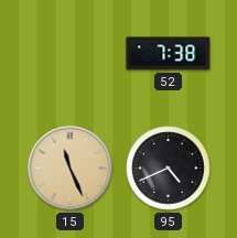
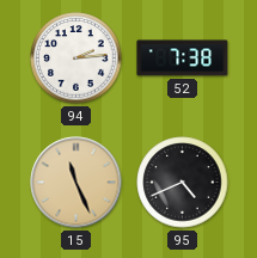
94: none -> 2:14 (77, 59)
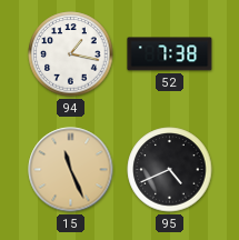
94: 2:14 -> 1:17 (71, 54)
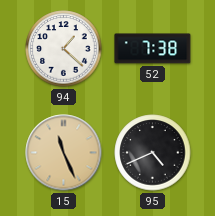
94: 1:17 -> 1:22 (64, 49)
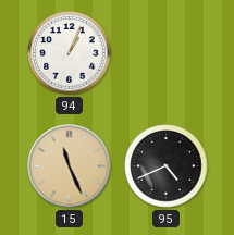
94: 1:22 -> 1:04 (70, 53)
52: 7:38 -> none (153, 49)
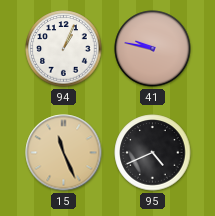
41: none -> 9:47 (153, 49)
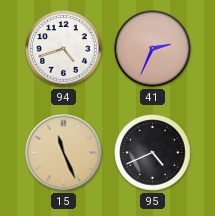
94: 1:04 -> 4:42 (64, 49)
41: 9:47 -> 2:34 (153, 49)
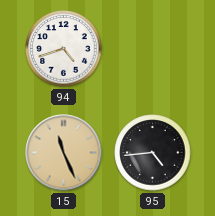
41: 2:34 -> none (153, 49)
95: 4:41 -> 4:44 (153, 153)
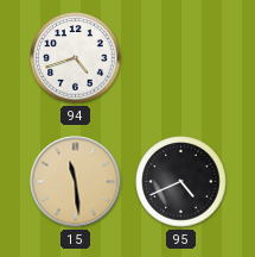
15: 11:26 -> 11:29 (76, 182)
95: 4:44 -> 4:41 (181, 182)
